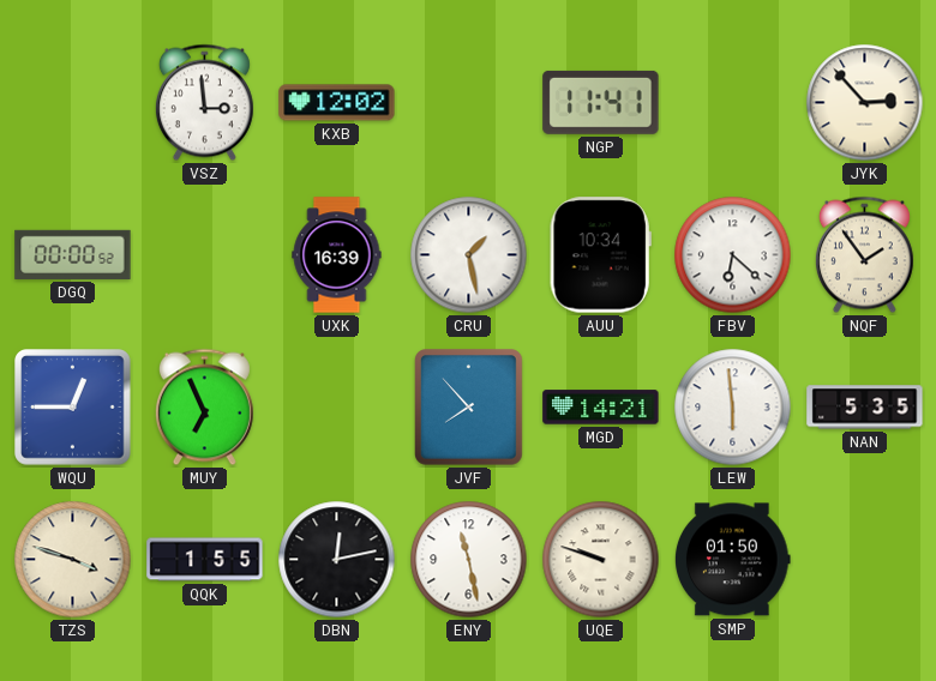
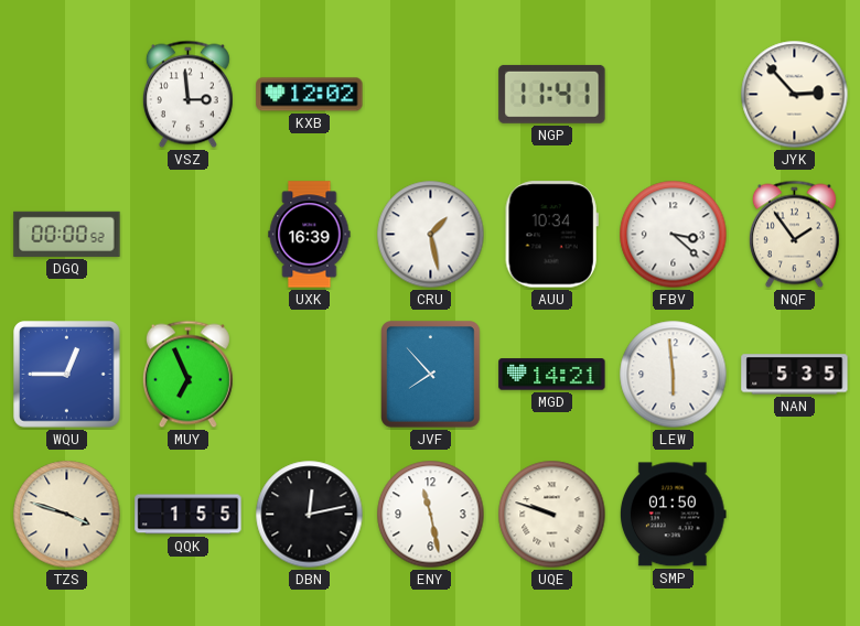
FBV: 6:22 -> 3:22 (674, 235)
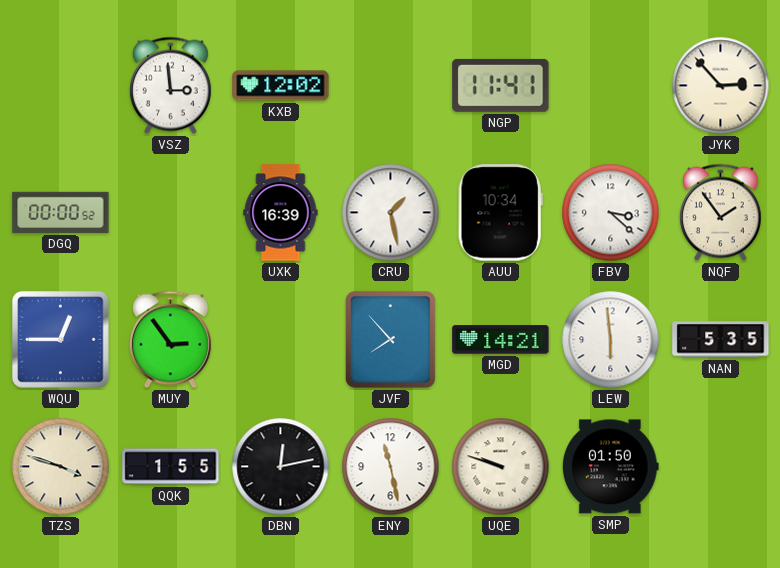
MUY: 6:56 -> 2:54 (170, 340)
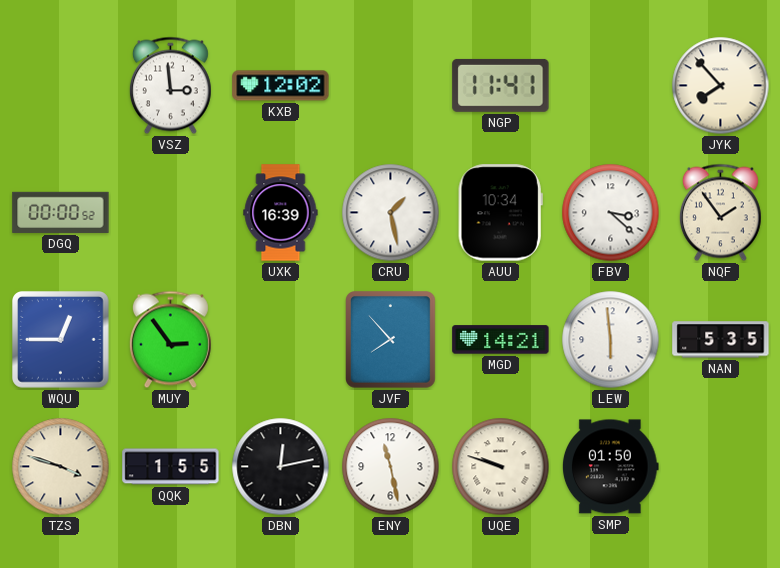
JYK: 2:53 -> 7:53 (721, 86)
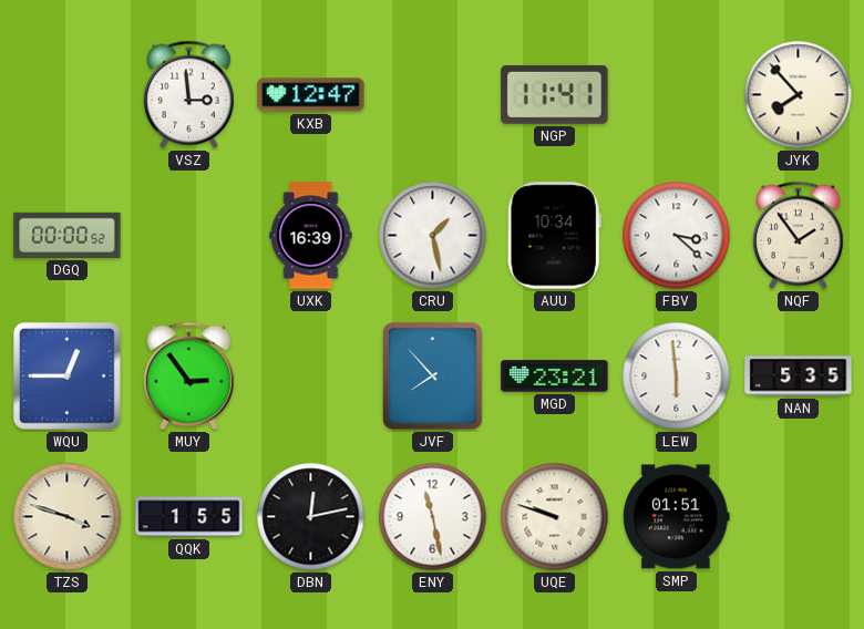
KXB: 12:02 -> 12:47 (311, 95)
MGD: 14:21 -> 23:21 (555, 377)
SMP: 01:50 -> 01:51 (677, 517)
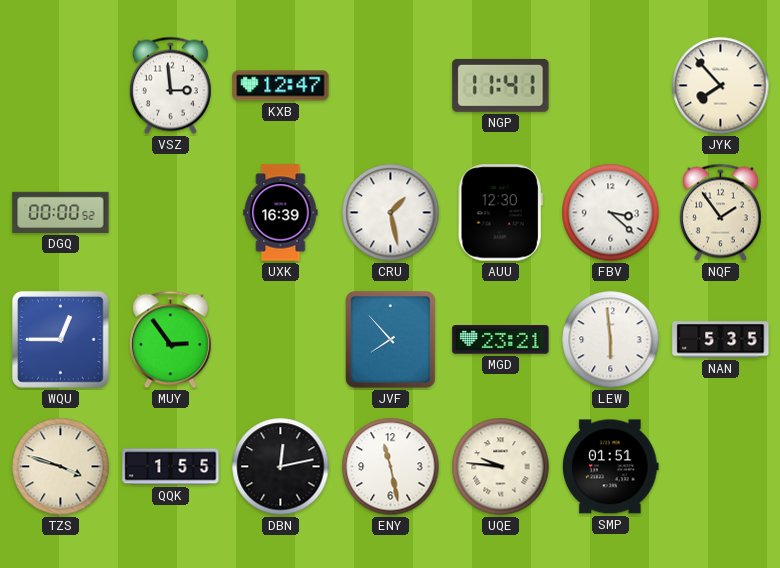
AUU: 10:34 -> 12:30 (500, 213)
UQE: 9:48 -> 9:46 (501, 467)
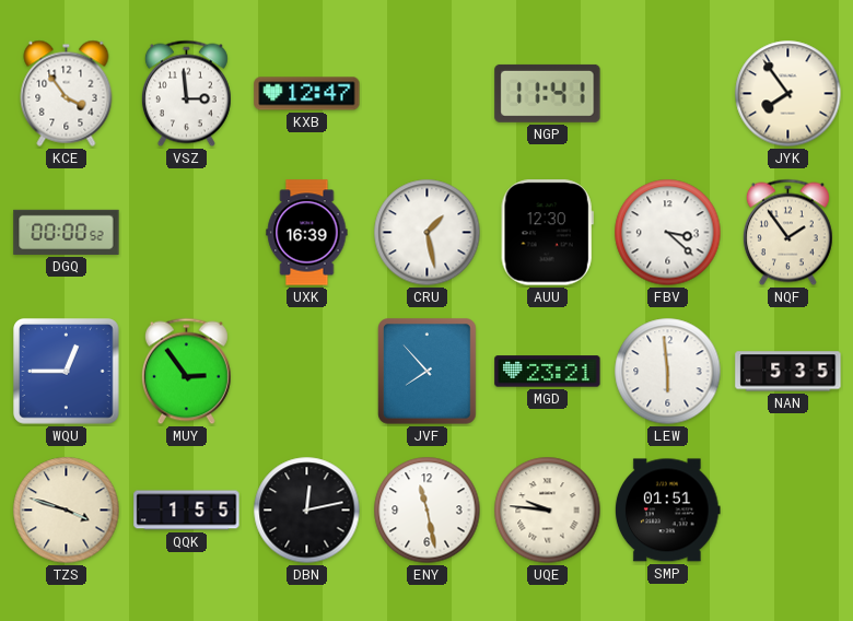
KCE: none -> 3:54 (67, 93)
JYK: 7:53 -> 7:54 (788, 94)
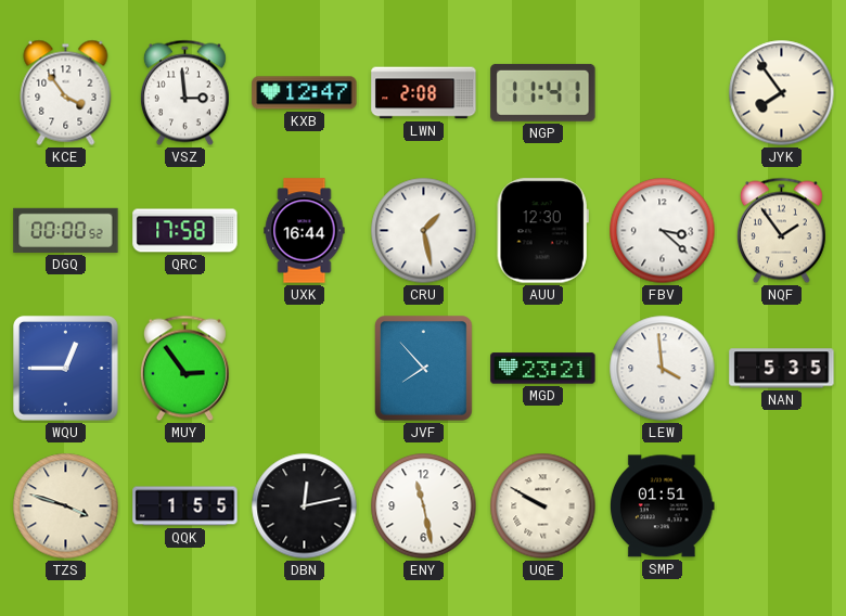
LWN: none -> 2:08 (424, 93)
QRC: none -> 17:58 (185, 231)
UXK: 16:39 -> 16:44 (305, 231)
LEW: 5:59 -> 3:59 (663, 369)
UQE: 9:46 -> 9:50 (543, 506)
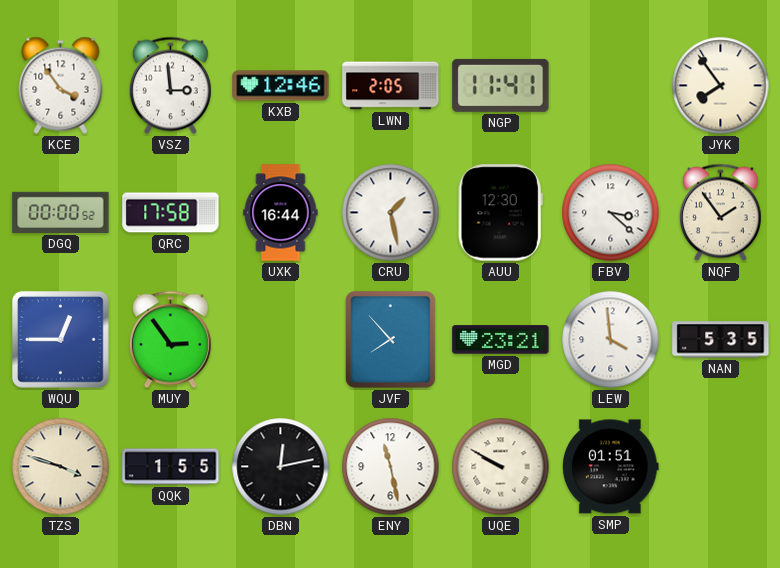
KXB: 12:47 -> 12:46 (281, 86)
LWN: 2:08 -> 2:05 (391, 86)
